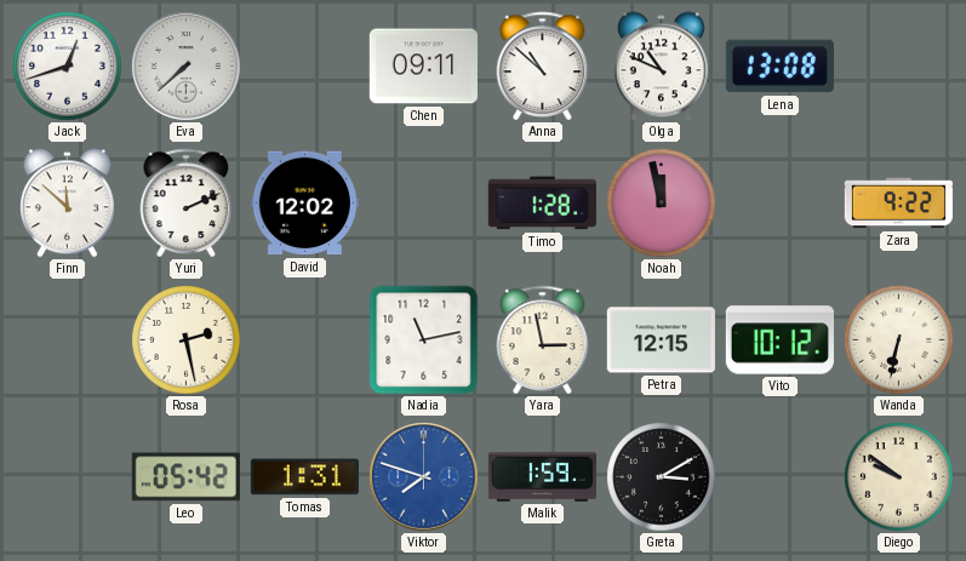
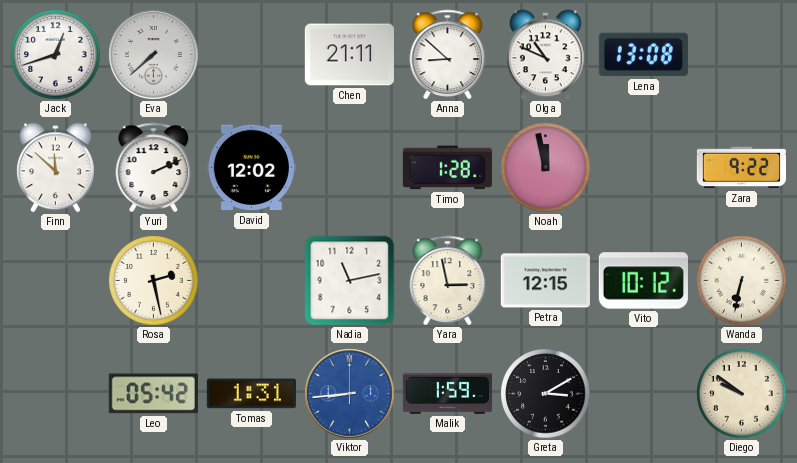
Chen: 09:11 -> 21:11 (349, 55)
Anna: 10:52 -> 8:52 (448, 54)
Viktor: 7:48 -> 8:44 (350, 394)
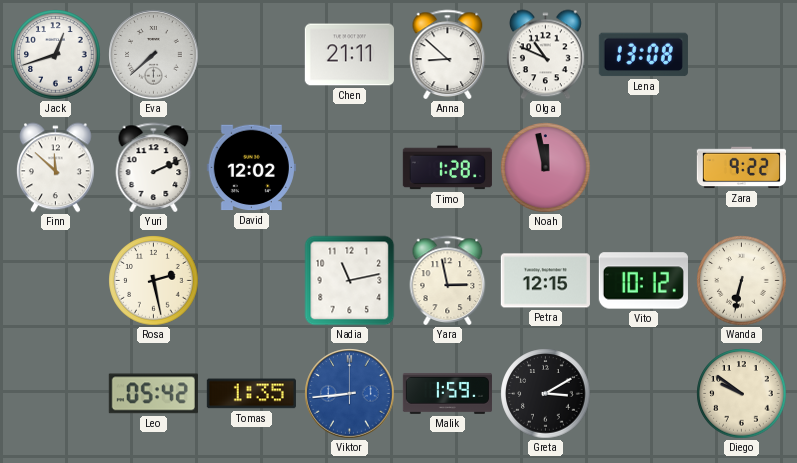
Tomas: 1:31 -> 1:35 (251, 394)
